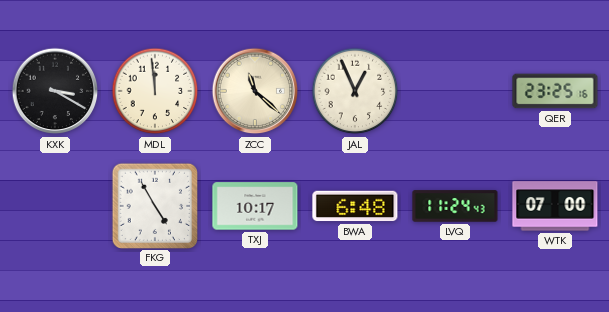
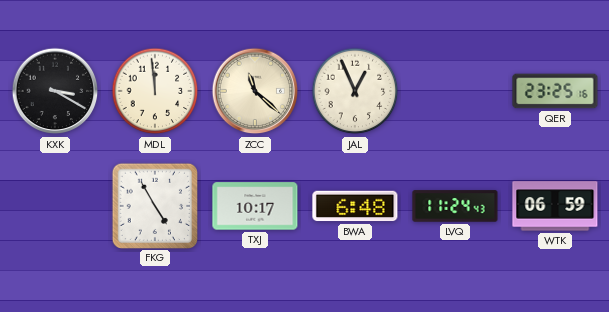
WTK: 07:00 -> 06:59 (555, 206)
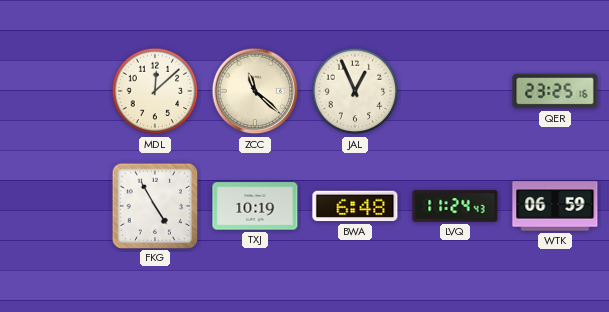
KXK: 3:20 -> none (55, 91)
MDL: 11:59 -> 12:08 (155, 91)
TXJ: 10:17 -> 10:19 (255, 206)
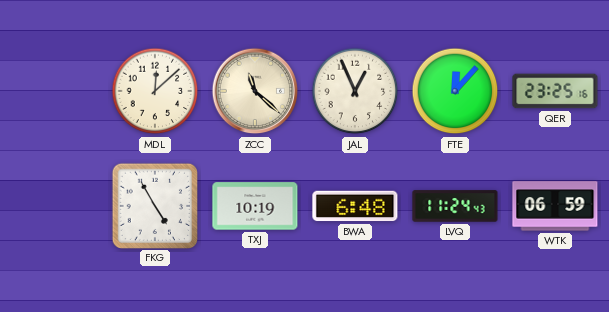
FTE: none -> 12:07 (455, 91)
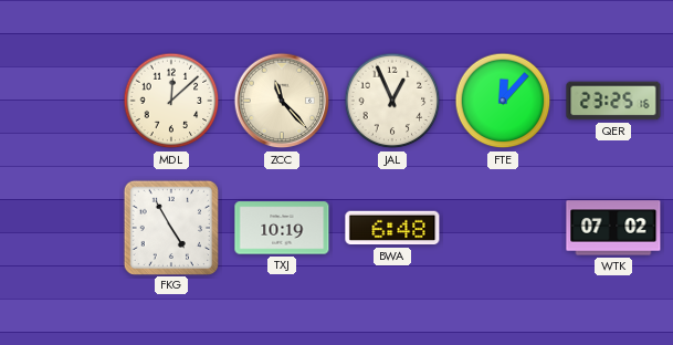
ZCC: 11:22 -> 11:23 (282, 101)
LVQ: 11:24 -> none (455, 206)
WTK: 06:59 -> 07:02 (613, 228)
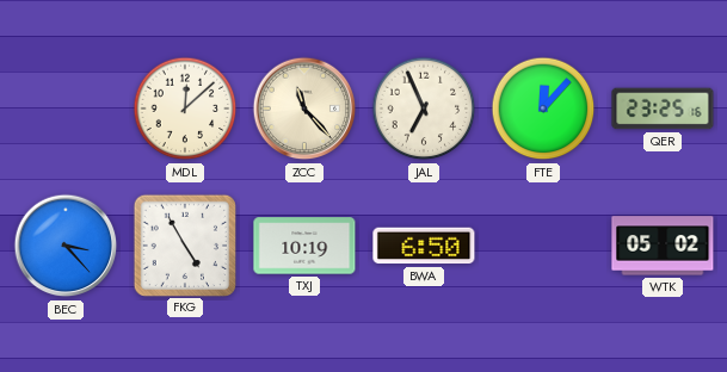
JAL: 12:56 -> 6:56 (424, 108)
BEC: none -> 3:23 (66, 246)
BWA: 6:48 -> 6:50 (424, 246)
WTK: 07:02 -> 05:02 (663, 246)
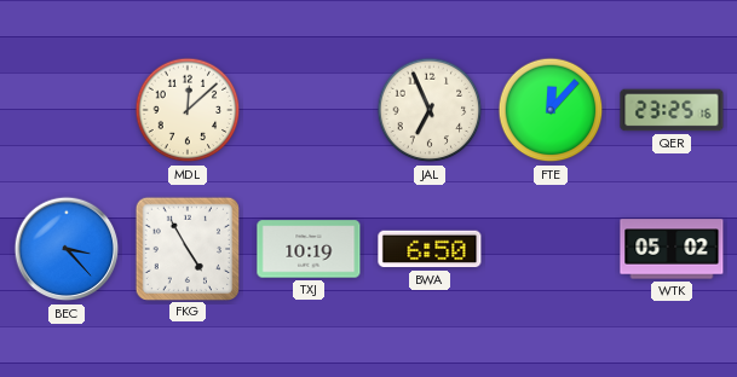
ZCC: 11:23 -> none (304, 108)
